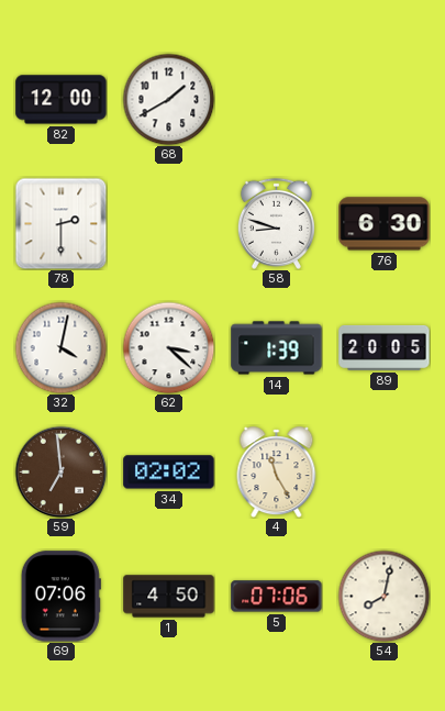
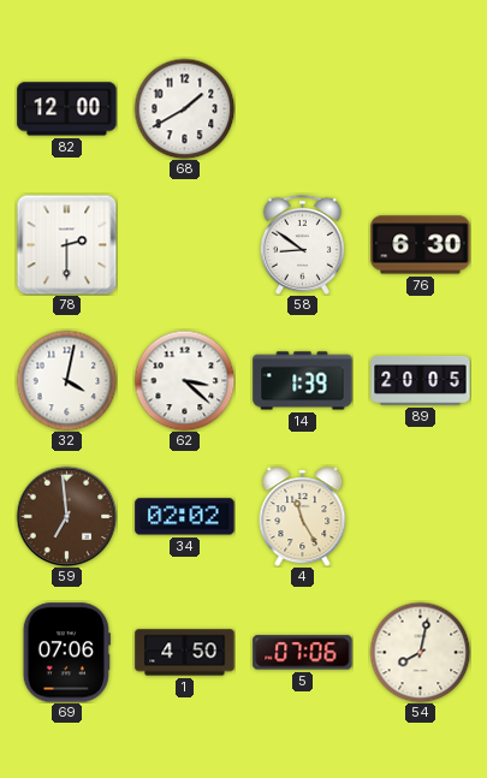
58: 8:48 -> 8:51 (302, 244)
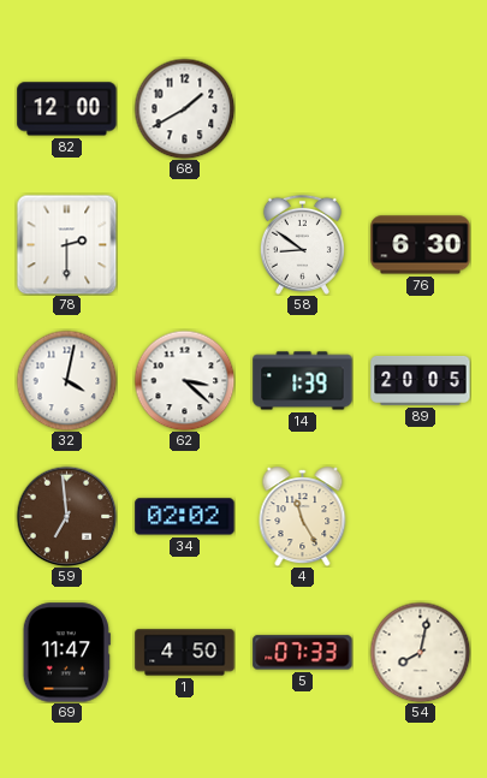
69: 07:06 -> 11:47 (66, 653)
5: 07:06 -> 07:33 (303, 653)
